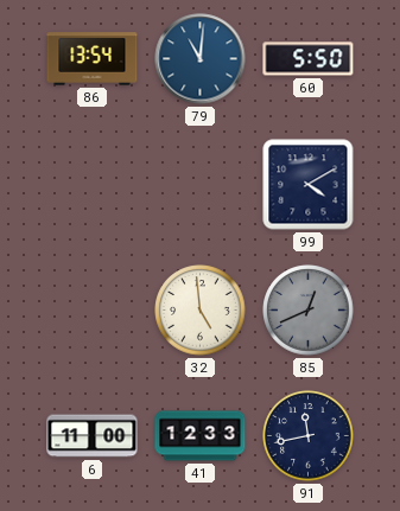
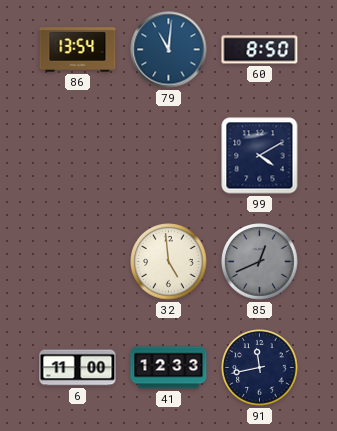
60: 5:50 -> 8:50 (260, 50)
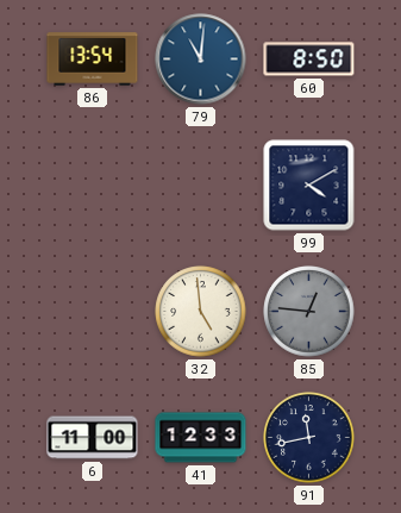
85: 12:41 -> 12:46 (309, 312)
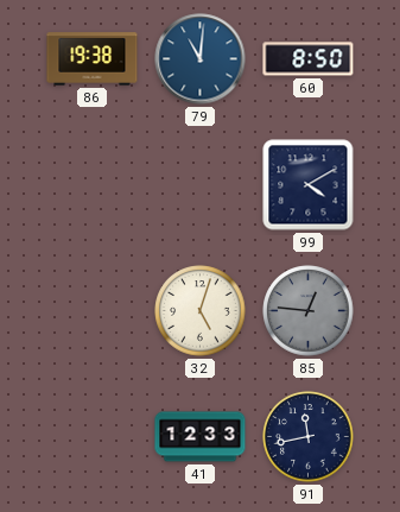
86: 13:54 -> 19:38 (93, 59)
32: 4:59 -> 5:03 (201, 311)
6: 11:00 -> none (93, 438)
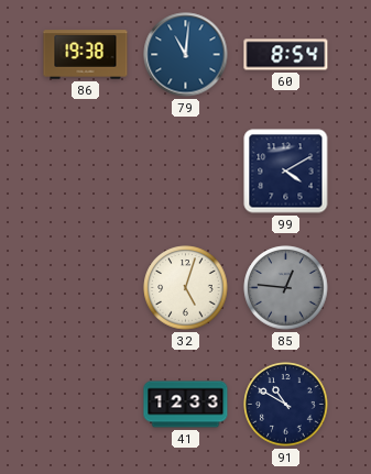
60: 8:50 -> 8:54 (286, 55)
91: 11:43 -> 10:50 (286, 405)
